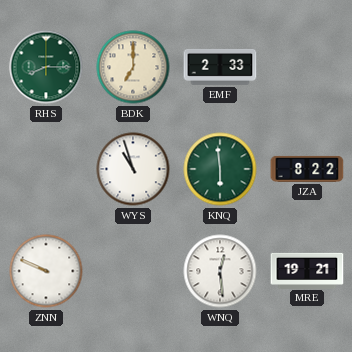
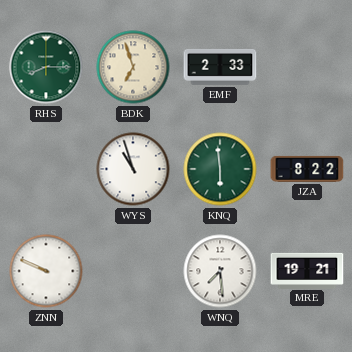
BDK: 7:00 -> 6:57 (133, 67)
WNQ: 12:29 -> 7:29 (220, 271)
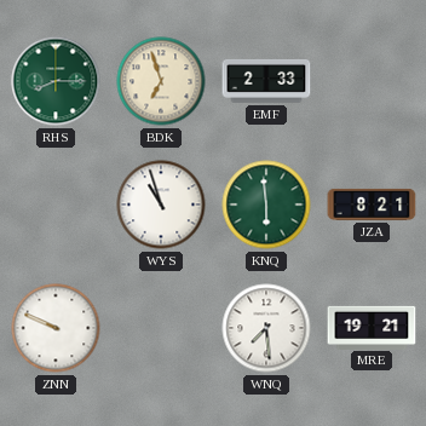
JZA: 8:22 -> 8:21 (372, 205)
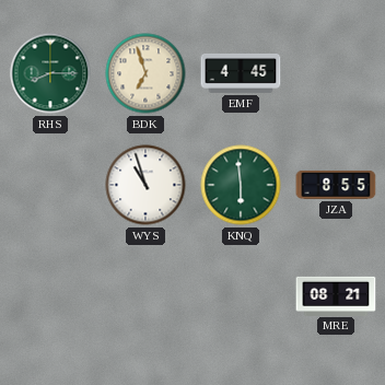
EMF: 2:33 -> 4:45 (241, 73)
JZA: 8:21 -> 8:55 (336, 185)
ZNN: 9:49 -> none (56, 328)
WNQ: 7:29 -> none (266, 328)
MRE: 19:21 -> 08:21 (336, 295)
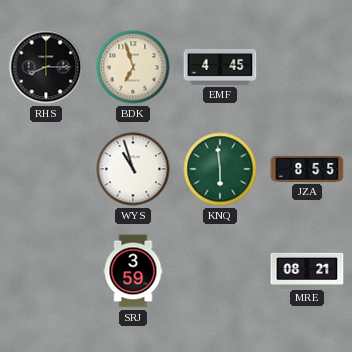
RHS dial: green -> black (46, 67)
SRJ: none -> 3:59 (133, 271)
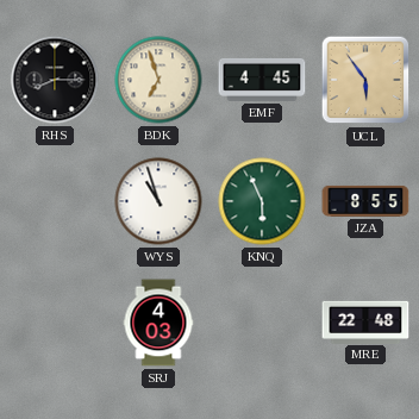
UCL: none -> 5:54 (365, 80)
KNQ: 5:59 -> 5:56 (262, 201)
SRJ: 3:59 -> 4:03 (158, 323)
MRE: 08:21 -> 22:48 (365, 321)
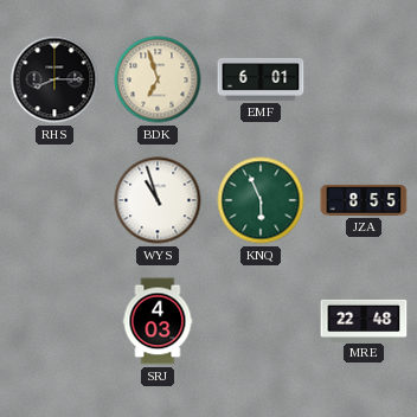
EMF: 4:45 -> 6:01 (261, 79)
UCL: 5:54 -> none (365, 80)
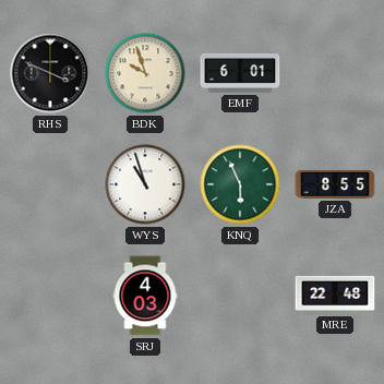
RHS: 8:15 -> 3:49 (50, 73)
BDK: 6:57 -> 9:57 (145, 73)
